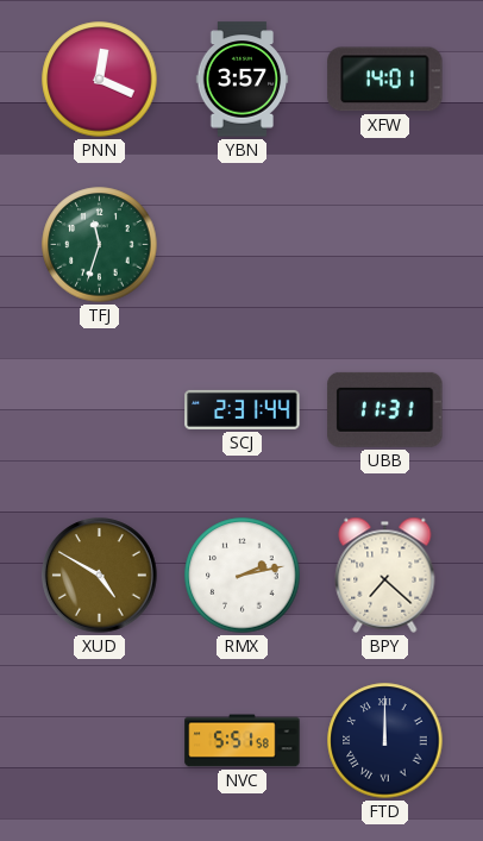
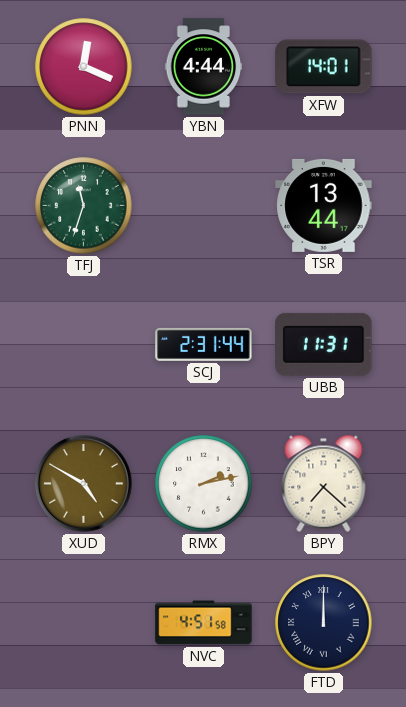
YBN: 3:57 -> 4:44 (204, 67)
TSR: none -> 13:44 (324, 205)
NVC: 5:51 -> 4:51 (204, 623)
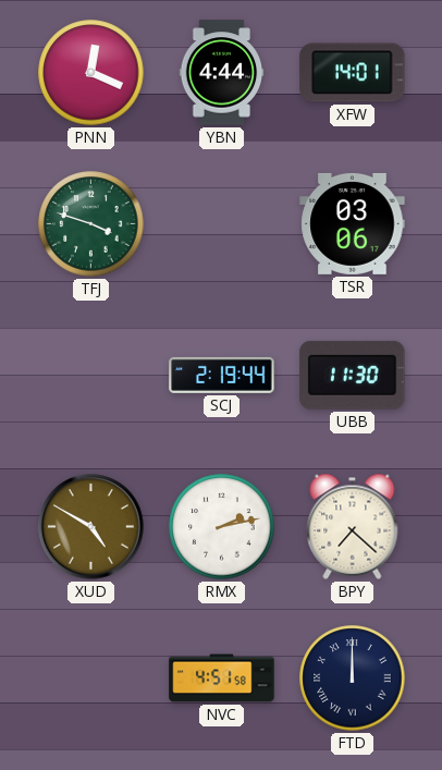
TFJ: 11:33 -> 3:48 (91, 224)
TSR: 13:44 -> 03:06 (353, 223)
SCJ: 2:31 -> 2:19 (222, 375)
UBB: 11:31 -> 11:30 (353, 375)
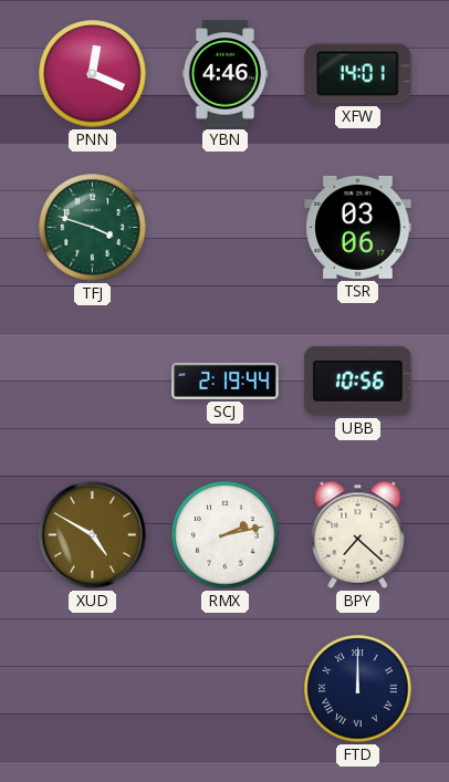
YBN: 4:44 -> 4:46 (226, 74)
UBB: 11:30 -> 10:56 (358, 380)
NVC: 4:51 -> none (222, 679)
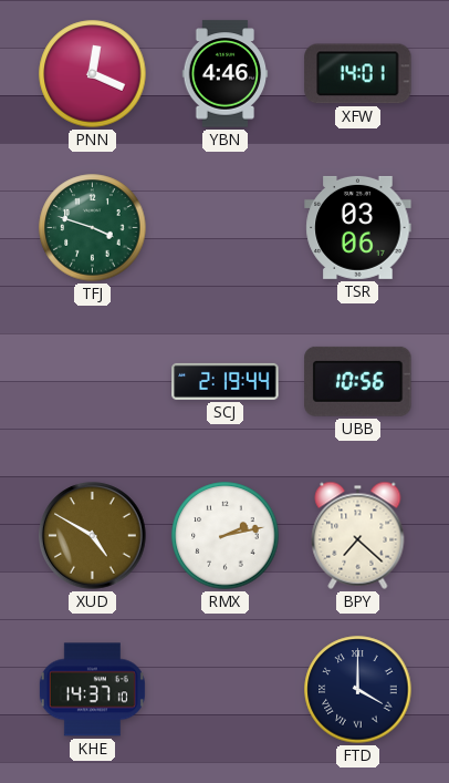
KHE: none -> 14:37 (92, 690)
FTD: 12:00 -> 4:00 (358, 690)
